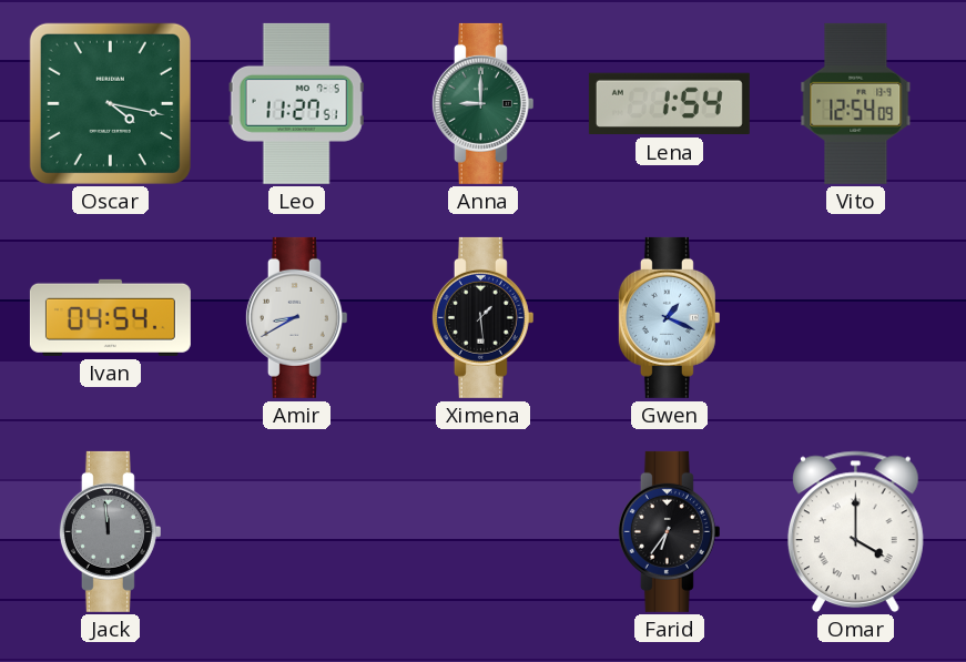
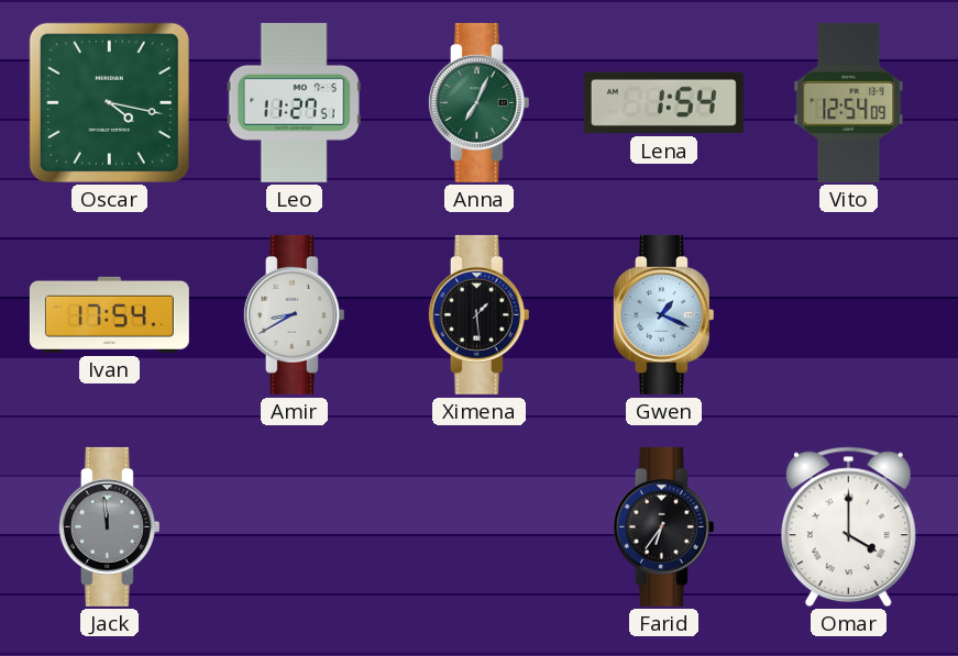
Anna: 9:00 -> 7:04 (478, 102)
Ivan: 04:54 -> 17:54 (109, 314)
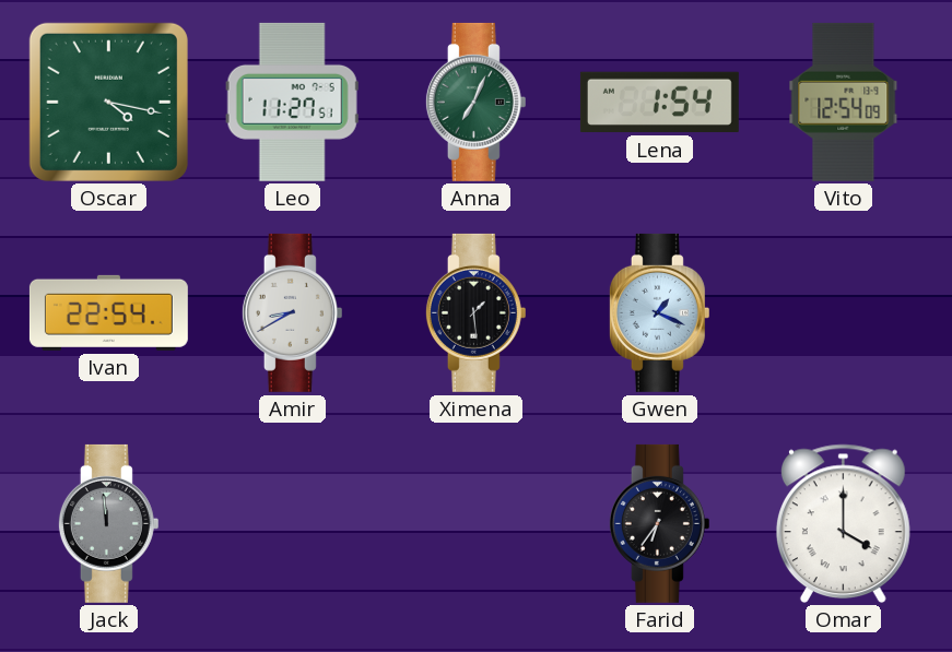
Ivan: 17:54 -> 22:54 (108, 312)
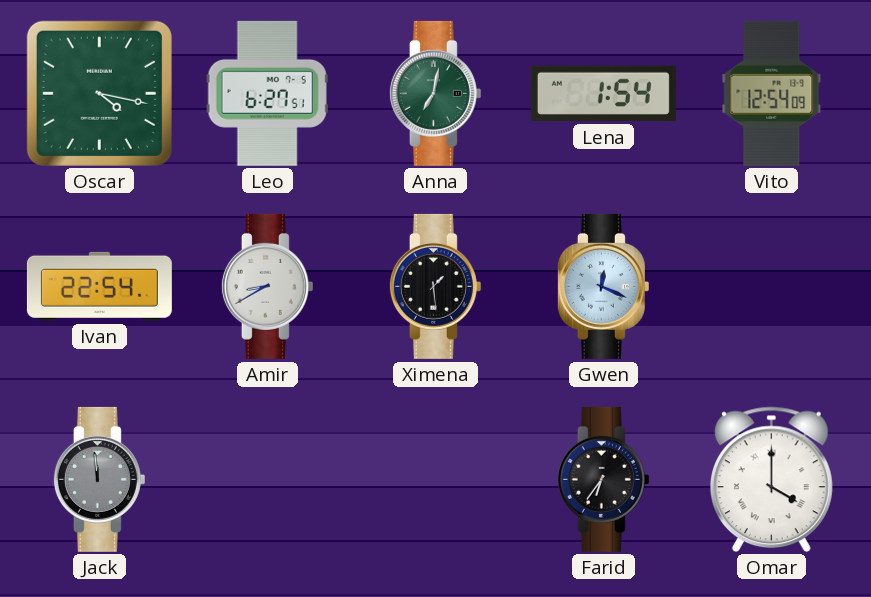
Leo: 11:27 -> 6:27 (267, 93)
Anna: 7:04 -> 7:02 (435, 93)
Gwen: 1:19 -> 12:19 (603, 286)
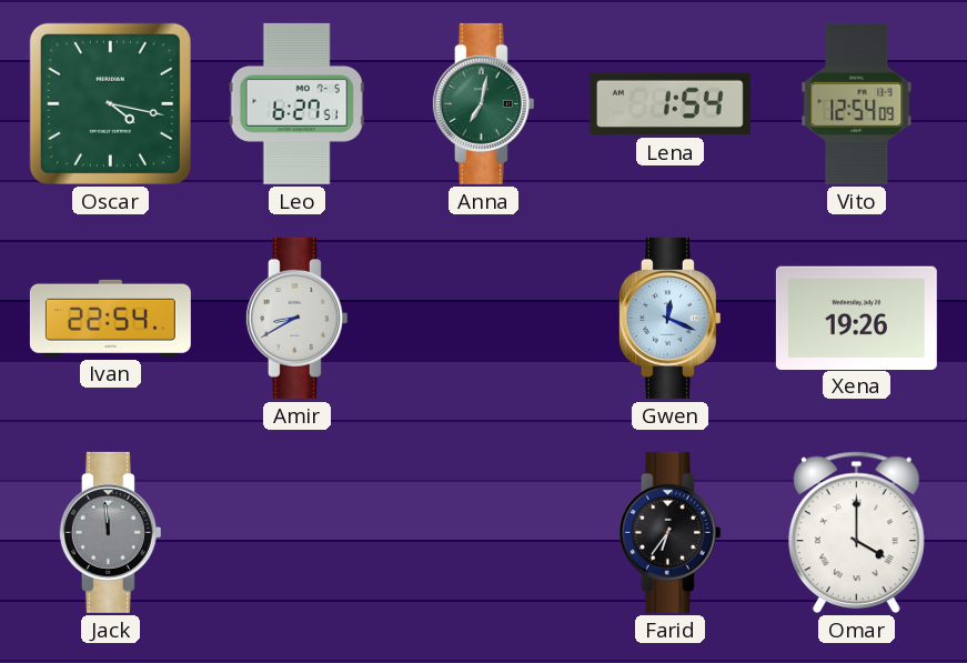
Ximena: 1:29 -> none (435, 286)
Xena: none -> 19:26 (856, 318)
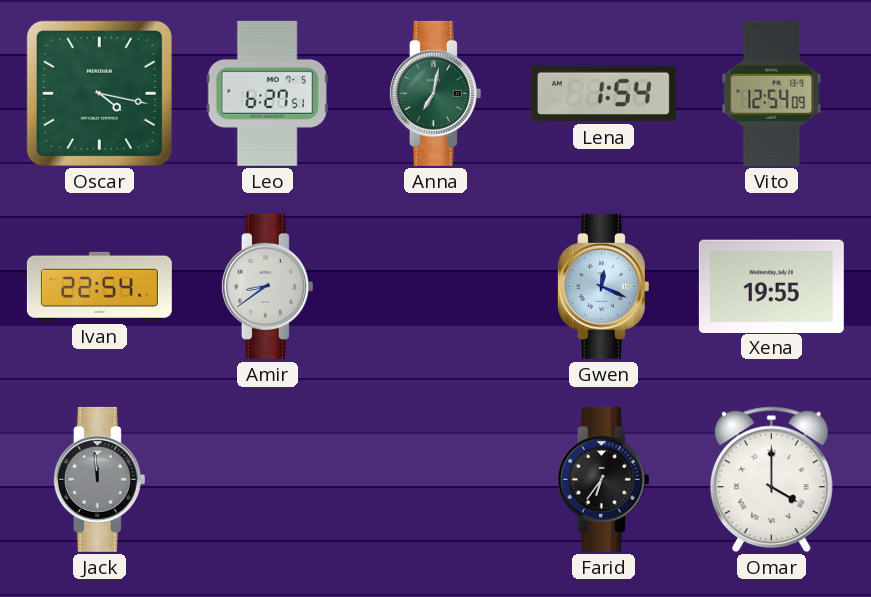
Amir: 8:40 -> 8:39 (267, 286)
Xena: 19:26 -> 19:55 (771, 286)
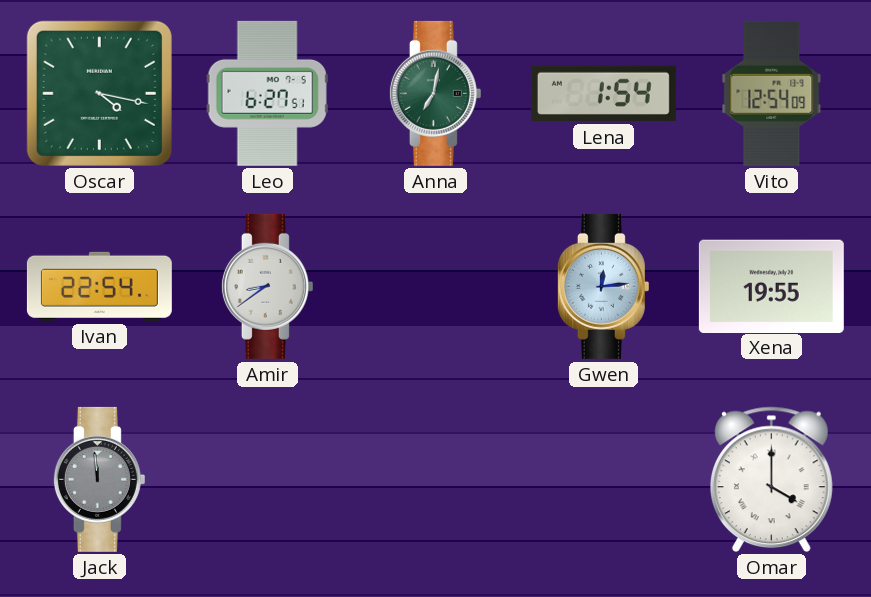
Gwen: 12:19 -> 12:14 (603, 286)
Farid: 6:36 -> none (603, 479)
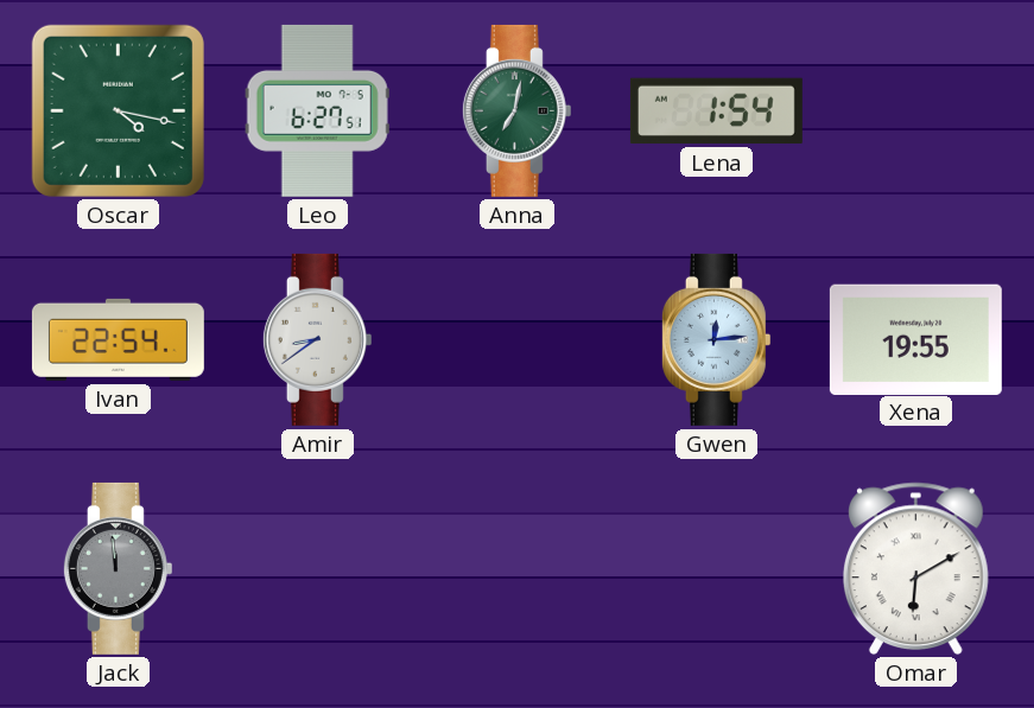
Vito: 12:54 -> none (772, 93)
Omar: 4:00 -> 6:10 (915, 569)
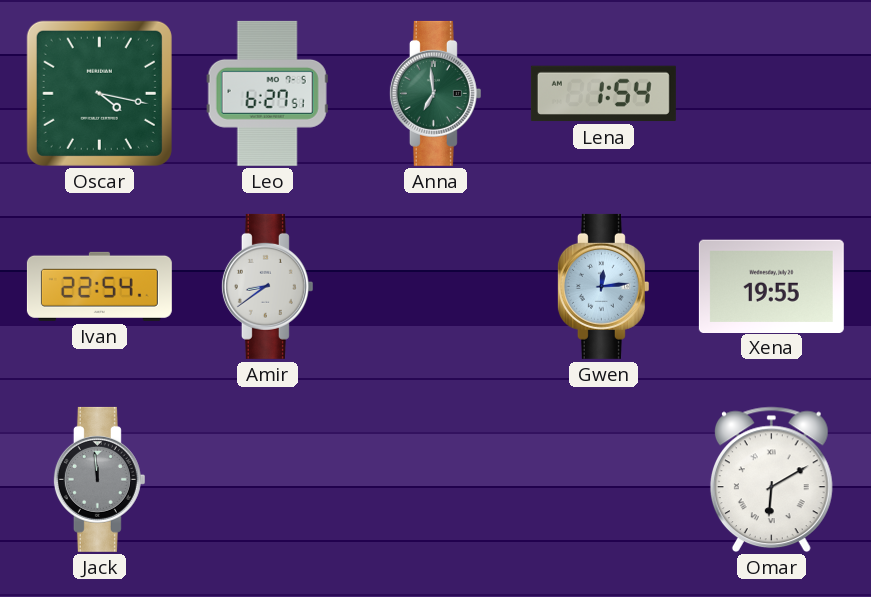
Anna: 7:02 -> 6:59 (435, 93)
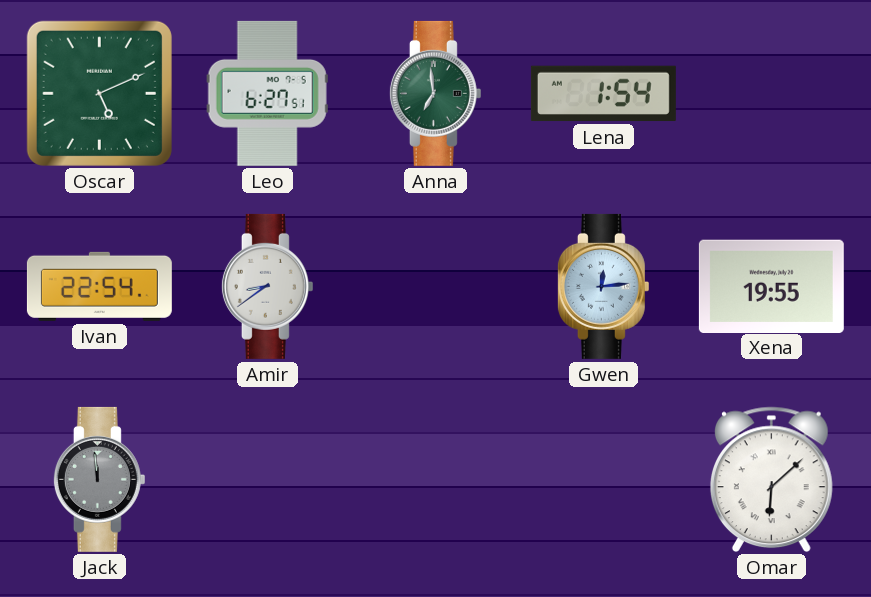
Oscar: 4:17 -> 5:11 (99, 93)
Omar: 6:10 -> 6:08 (771, 480)
